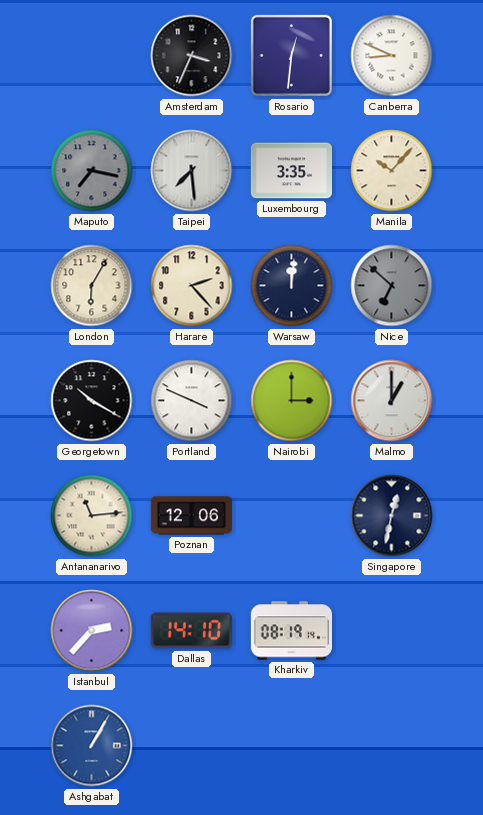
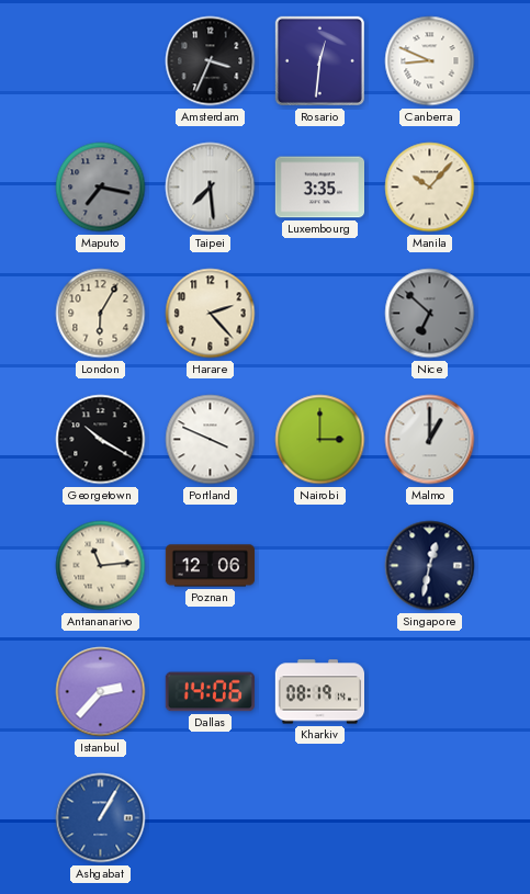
Warsaw: 12:01 -> none (292, 286)
Dallas: 14:10 -> 14:06 (210, 692)
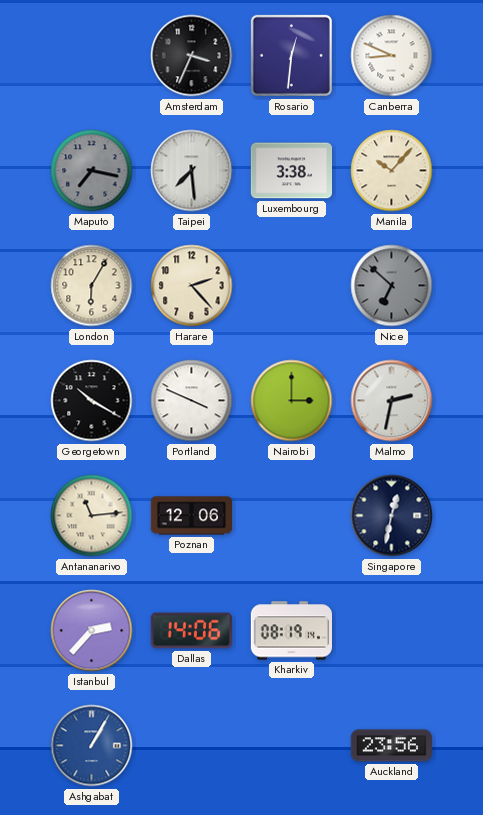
Luxembourg: 3:35 -> 3:38 (291, 171)
Malmo: 1:00 -> 2:32 (392, 401)
Auckland: none -> 23:56 (391, 746)
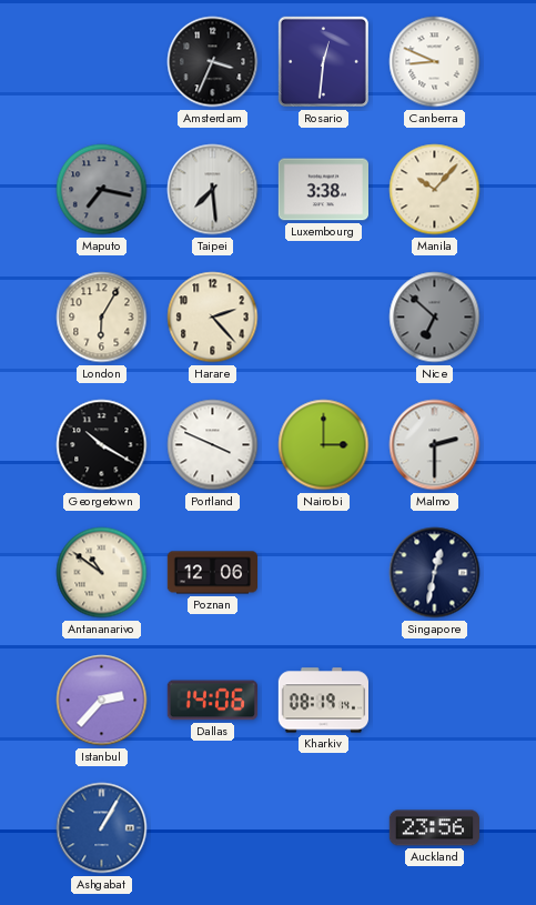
Malmo: 2:32 -> 2:30 (435, 445)
Antananarivo: 11:14 -> 10:51 (102, 573)
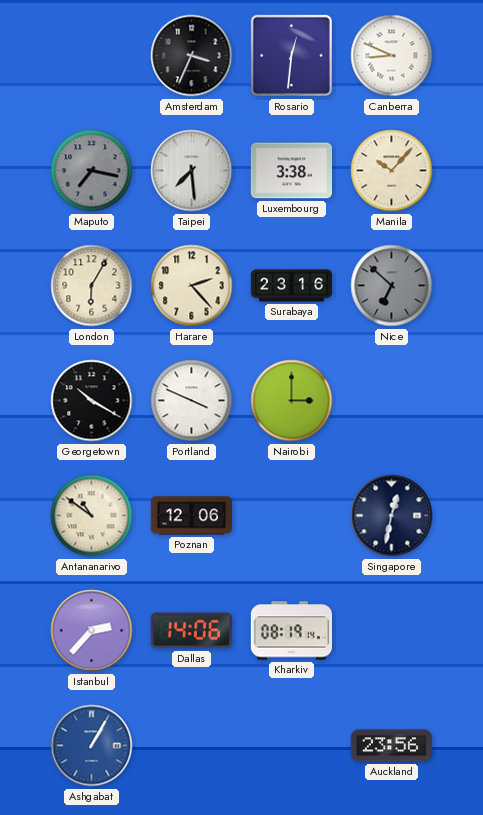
Surabaya: none -> 23:16 (291, 286)
Malmo: 2:30 -> none (435, 445)
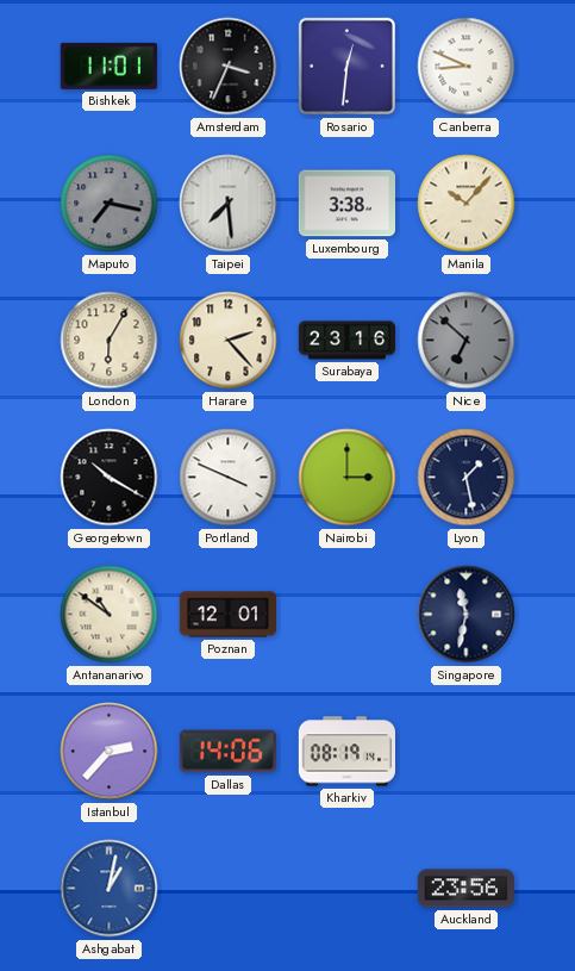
Bishkek: none -> 11:01 (108, 66)
Lyon: none -> 1:28 (467, 478)
Poznan: 12:06 -> 12:01 (227, 615)
Singapore: 12:32 -> 11:32 (467, 615)
Ashgabat: 1:05 -> 1:02 (110, 889)
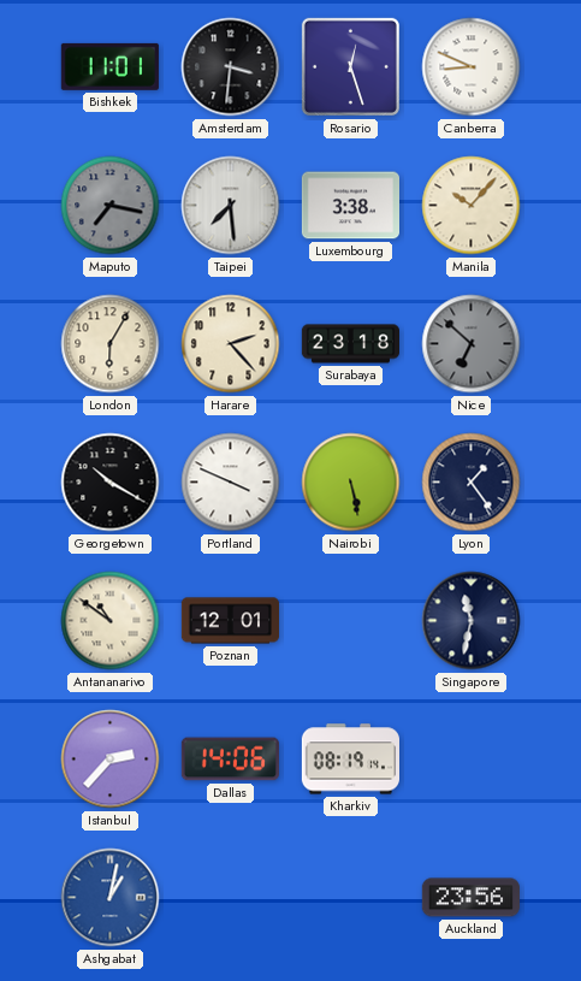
Amsterdam: 3:34 -> 3:31 (231, 67)
Rosario: 12:31 -> 12:27 (350, 66)
Surabaya: 23:16 -> 23:18 (350, 344)
Nairobi: 3:00 -> 5:28 (351, 483)
Lyon: 1:28 -> 1:24 (472, 483)
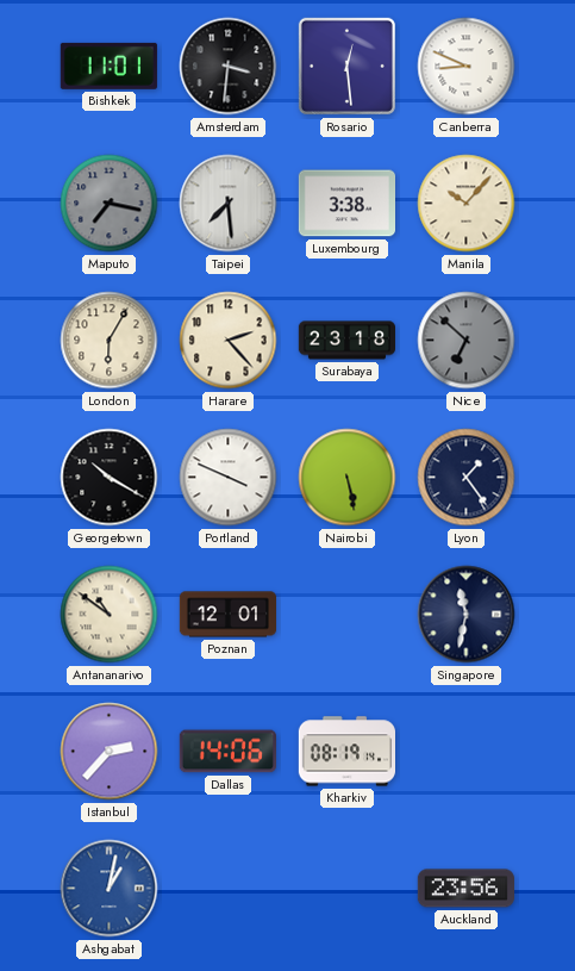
Rosario: 12:27 -> 12:29 (346, 66)
